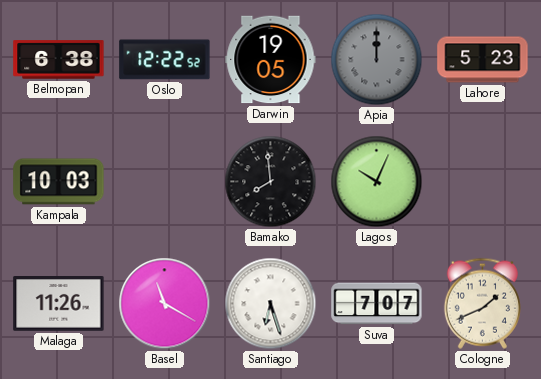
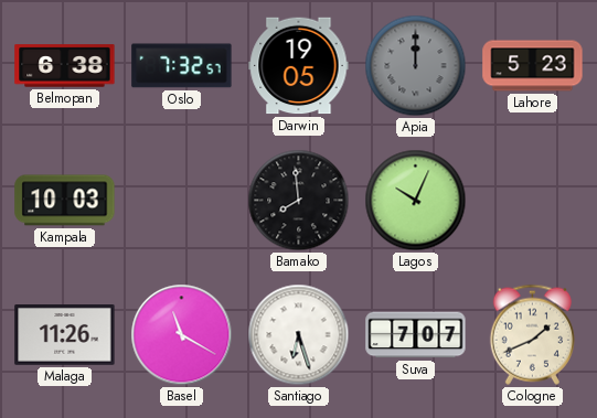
Oslo: 12:22 -> 7:32 (182, 66)
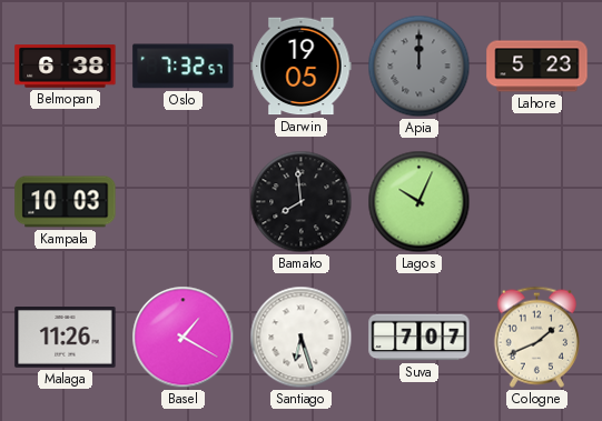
Basel: 11:20 -> 1:20 (184, 338)
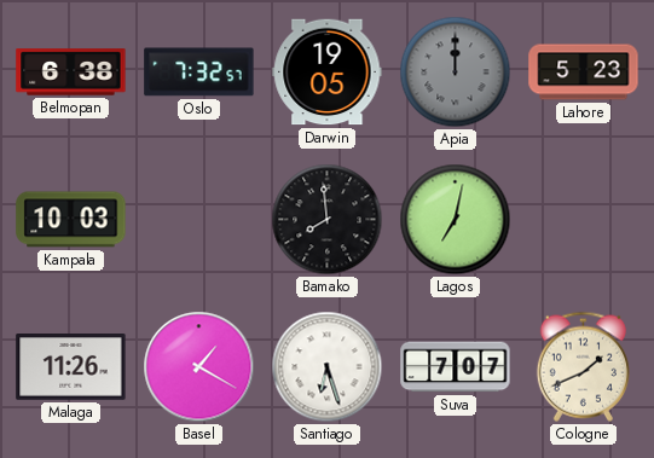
Lagos: 10:04 -> 7:02 (456, 220)
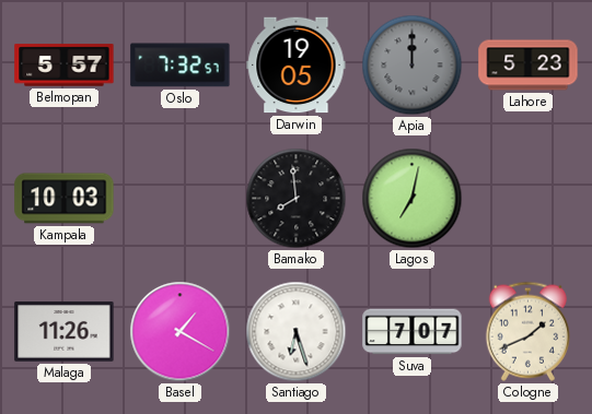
Belmopan: 6:38 -> 5:57 (65, 66)
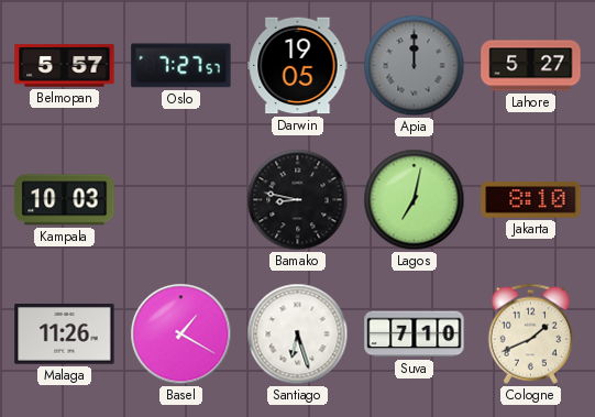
Oslo: 7:32 -> 7:27 (181, 66)
Lahore: 5:23 -> 5:27 (531, 66)
Bamako: 7:59 -> 8:47 (298, 200)
Jakarta: none -> 8:10 (531, 200)
Suva: 7:07 -> 7:10 (415, 334)
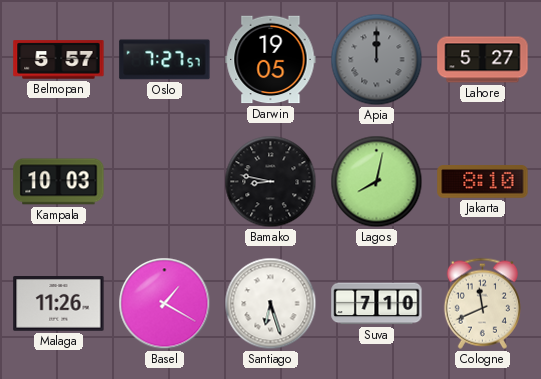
Lagos: 7:02 -> 8:02 (377, 182)
Cologne: 1:41 -> 11:41 (482, 303)
